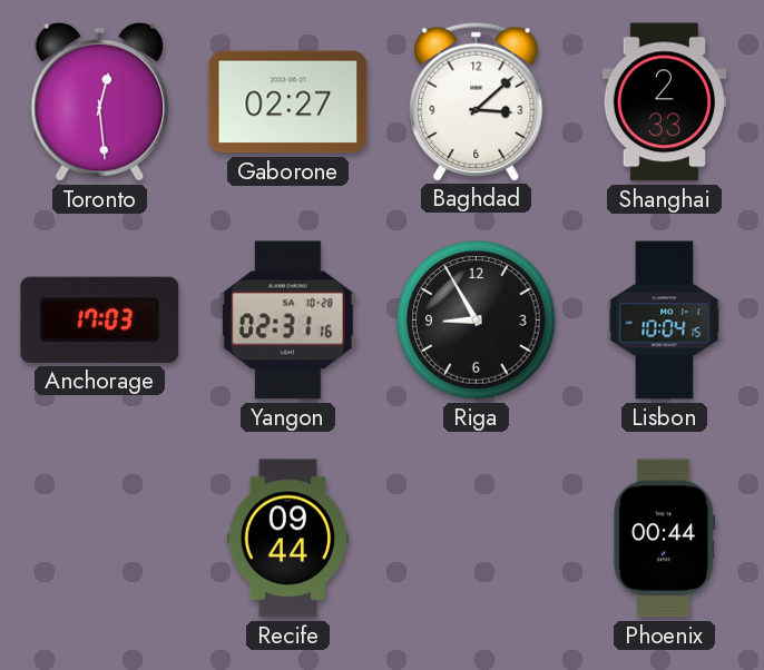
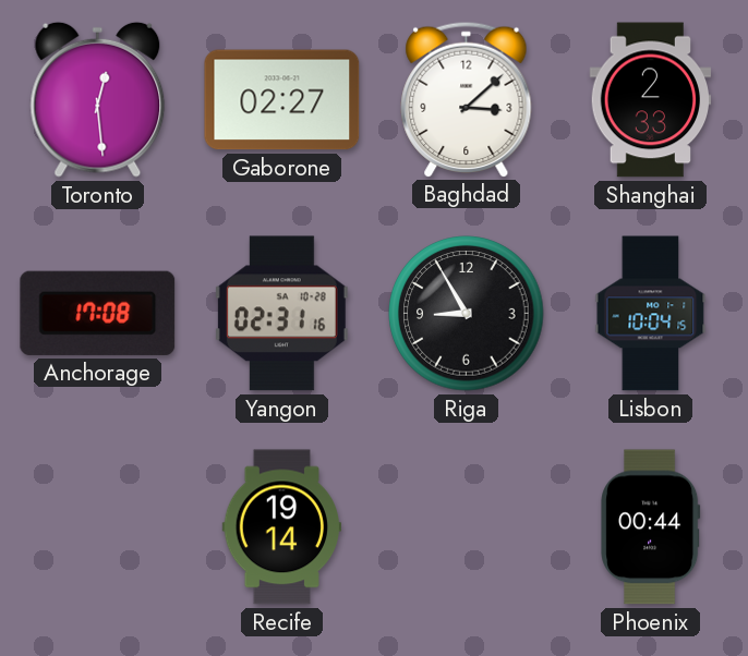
Anchorage: 17:03 -> 17:08 (98, 313)
Recife: 09:44 -> 19:14 (281, 527)
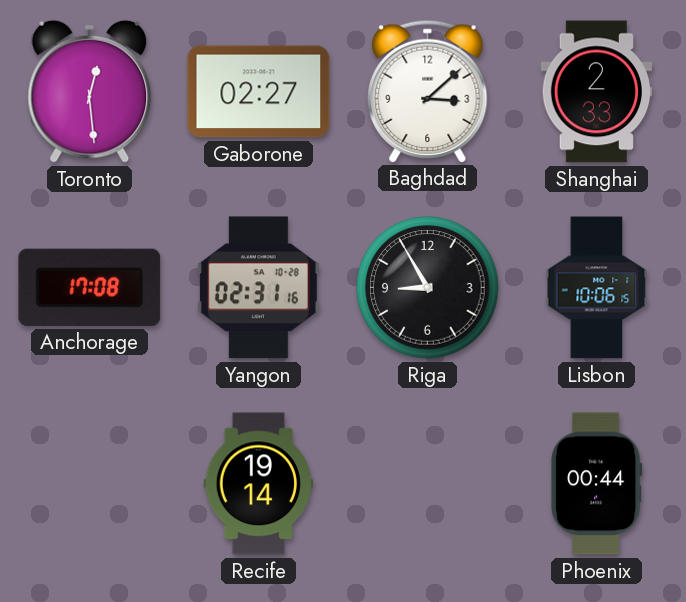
Lisbon: 10:04 -> 10:06 (597, 288)
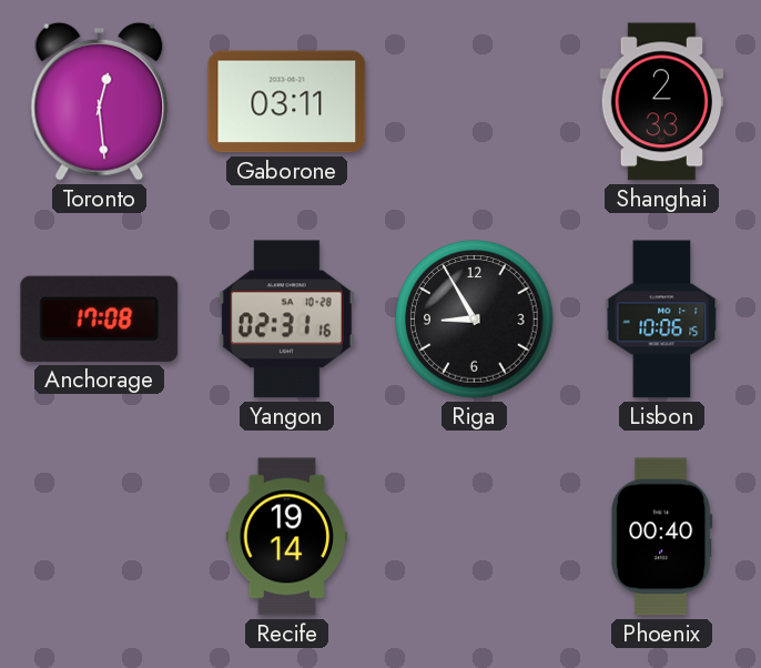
Gaborone: 02:27 -> 03:11 (287, 102)
Baghdad: 3:08 -> none (428, 91)
Phoenix: 00:44 -> 00:40 (662, 537)
